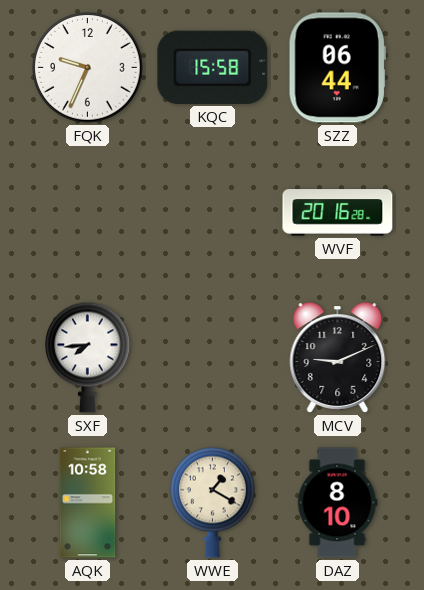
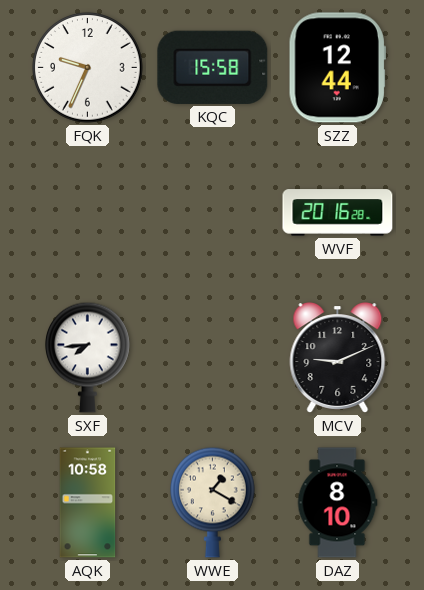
SZZ: 06:44 -> 12:44 (337, 68)
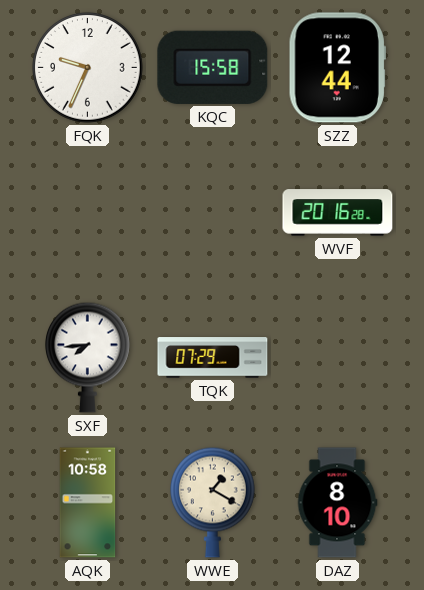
TQK: none -> 07:29 (213, 358)
MCV: 9:11 -> none (338, 358)
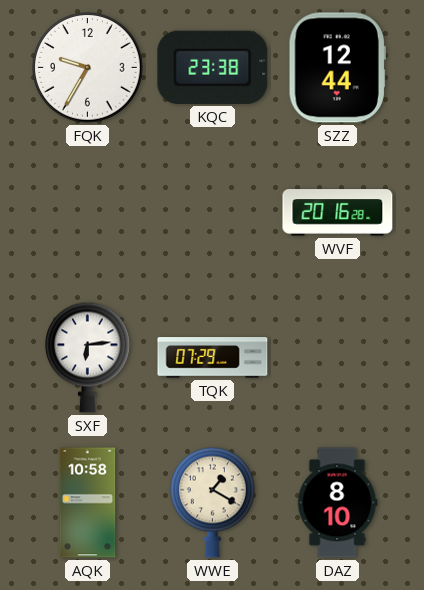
FQK: 9:34 -> 9:35 (88, 68)
KQC: 15:58 -> 23:38 (213, 67)
SXF: 7:44 -> 6:14 (88, 357)
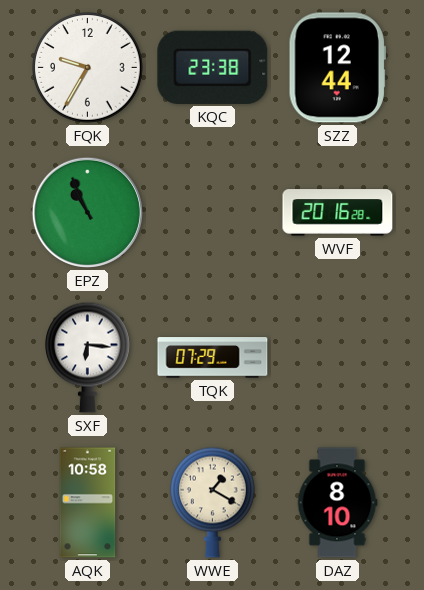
EPZ: none -> 10:56 (87, 212)
SXF: 6:14 -> 6:16 (88, 357)
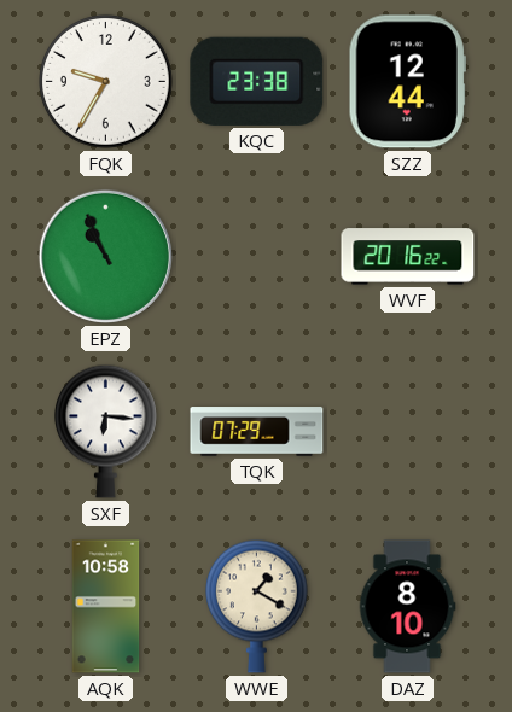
WVF: 20:16:28 -> 20:16:22 (408, 257)
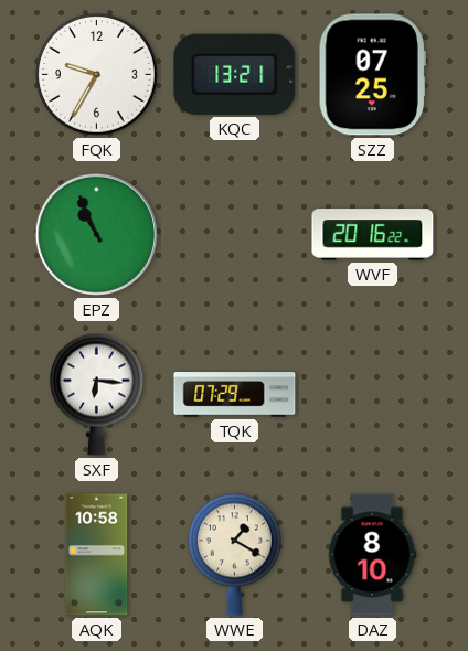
KQC: 23:38 -> 13:21 (235, 74)
SZZ: 12:44 -> 07:25 (372, 75)
